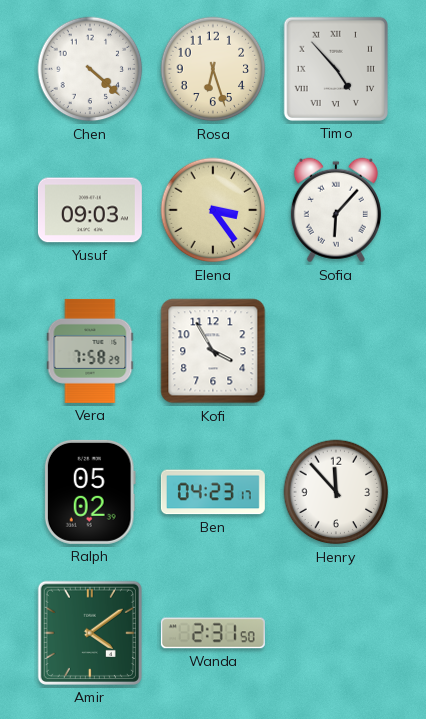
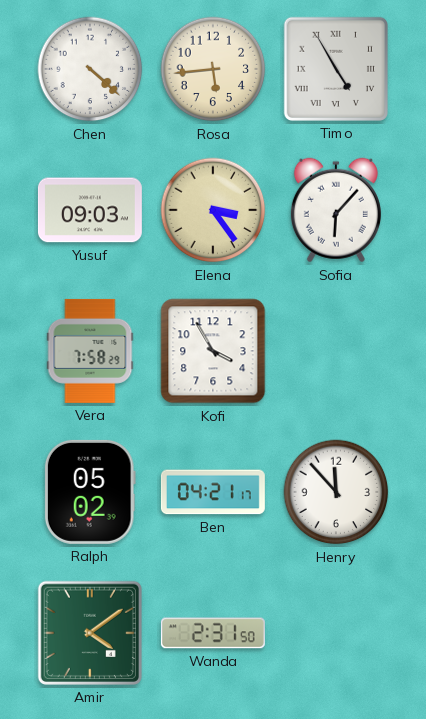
Rosa: 6:27 -> 5:44 (213, 69)
Timo: 4:53 -> 4:55 (336, 69)
Ben: 04:23 -> 04:21 (213, 492)
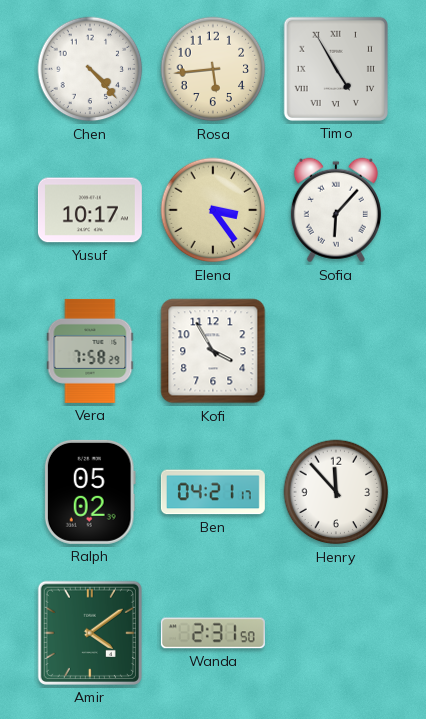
Chen: 4:22 -> 4:23 (90, 69)
Yusuf: 09:03 -> 10:17 (90, 210)
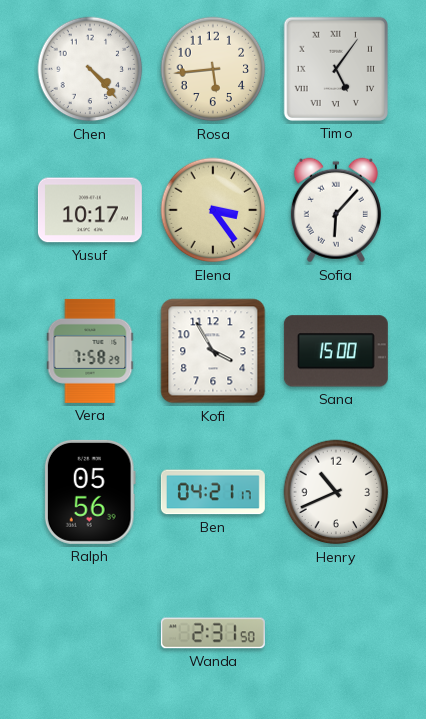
Timo: 4:55 -> 5:06 (336, 69)
Sana: none -> 15:00 (336, 351)
Ralph: 05:02 -> 05:56 (90, 492)
Henry: 11:53 -> 10:41 (336, 492)
Amir: 4:09 -> none (90, 633)
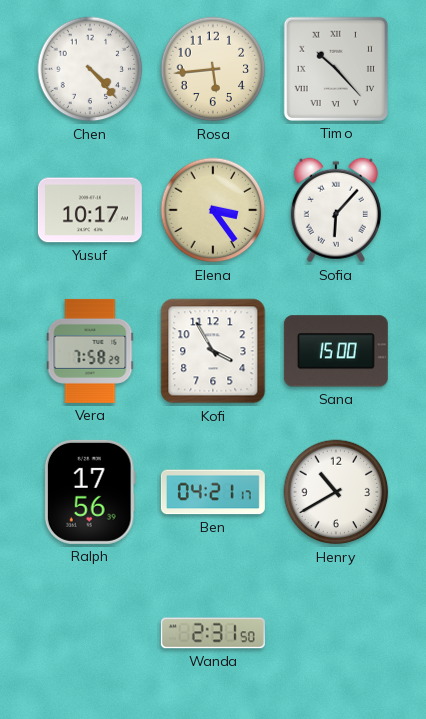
Timo: 5:06 -> 10:23 (336, 69)
Ralph: 05:56 -> 17:56 (90, 492)
Henry: 10:41 -> 10:40 (336, 492)
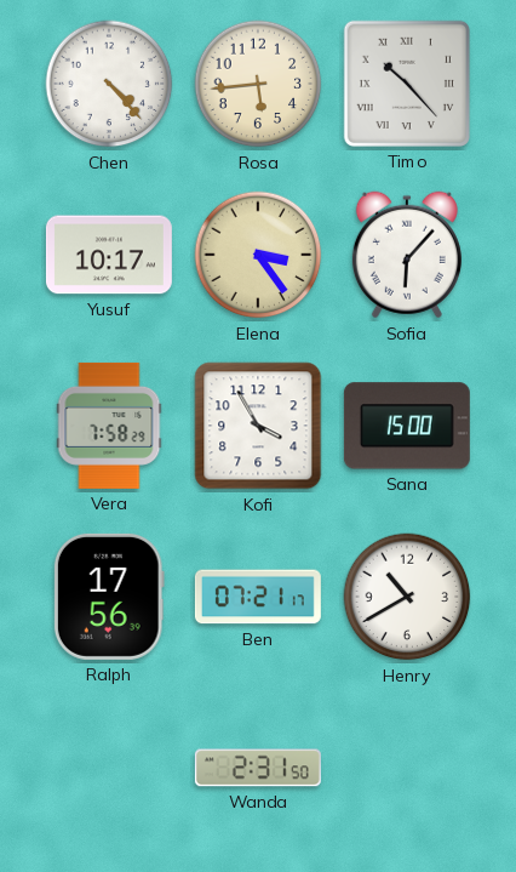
Ben: 04:21 -> 07:21 (258, 597)
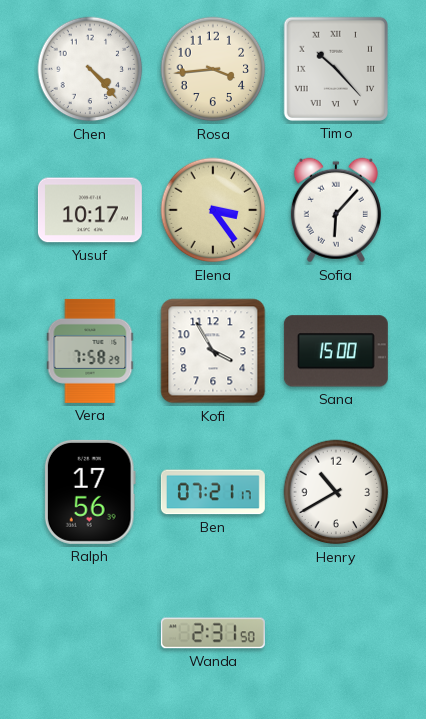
Rosa: 5:44 -> 3:44 (213, 69)
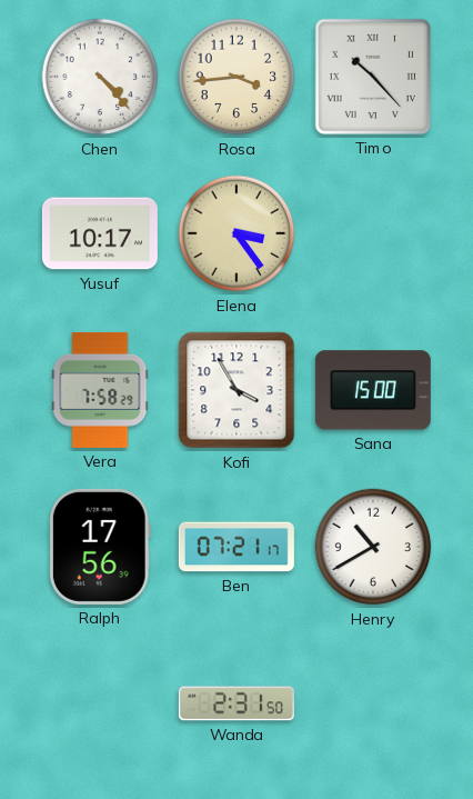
Sofia: 6:07 -> none (336, 210)
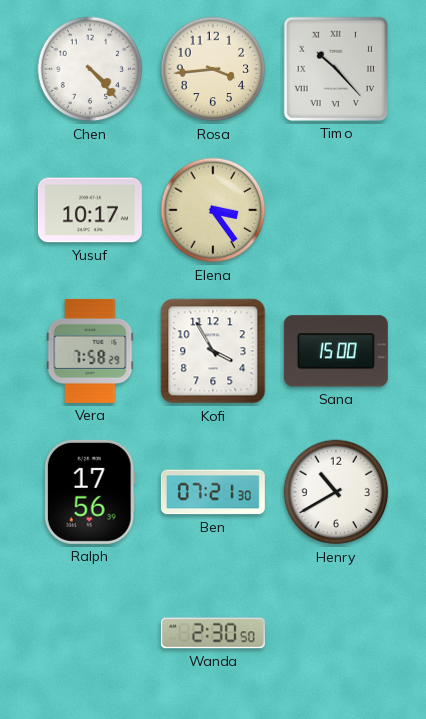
Ben: 07:21:17 -> 07:21:30 (213, 492)
Wanda: 2:31 -> 2:30 (213, 633)
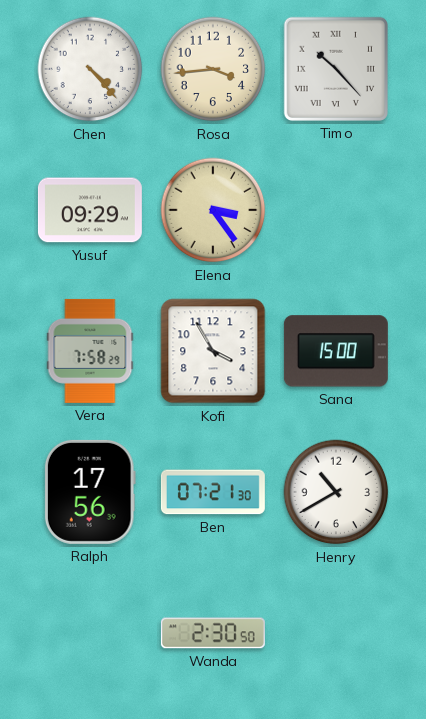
Yusuf: 10:17 -> 09:29 (90, 210)
